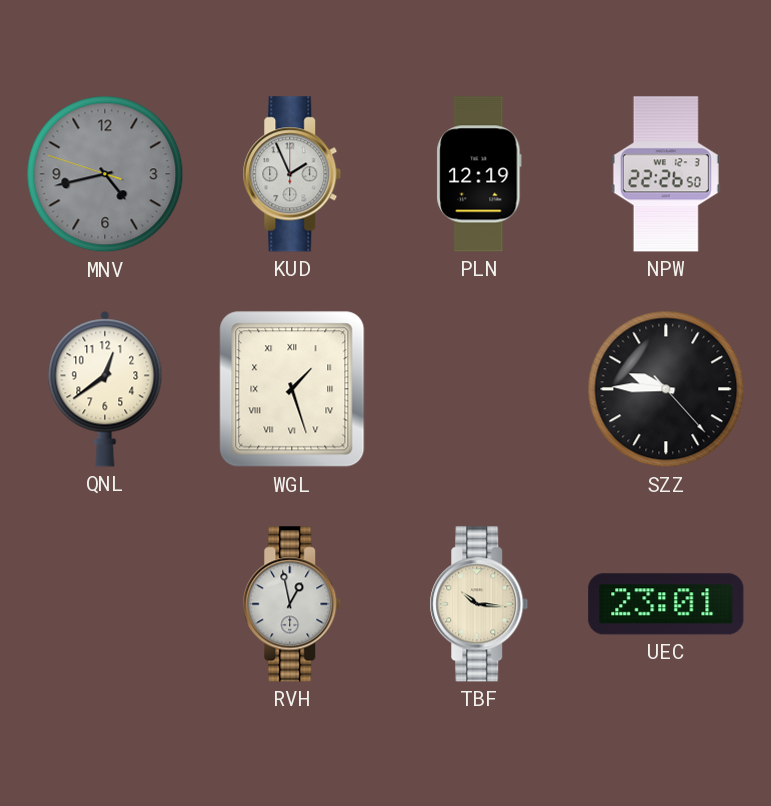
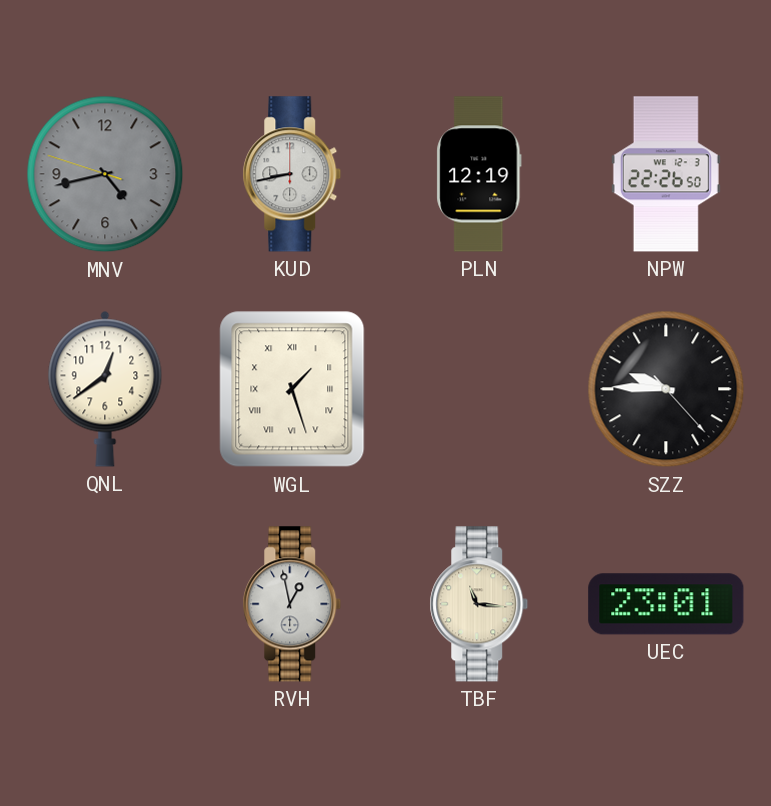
KUD: 1:56 -> 8:43 (292, 174)
TBF: 10:16 -> 11:16 (479, 604)
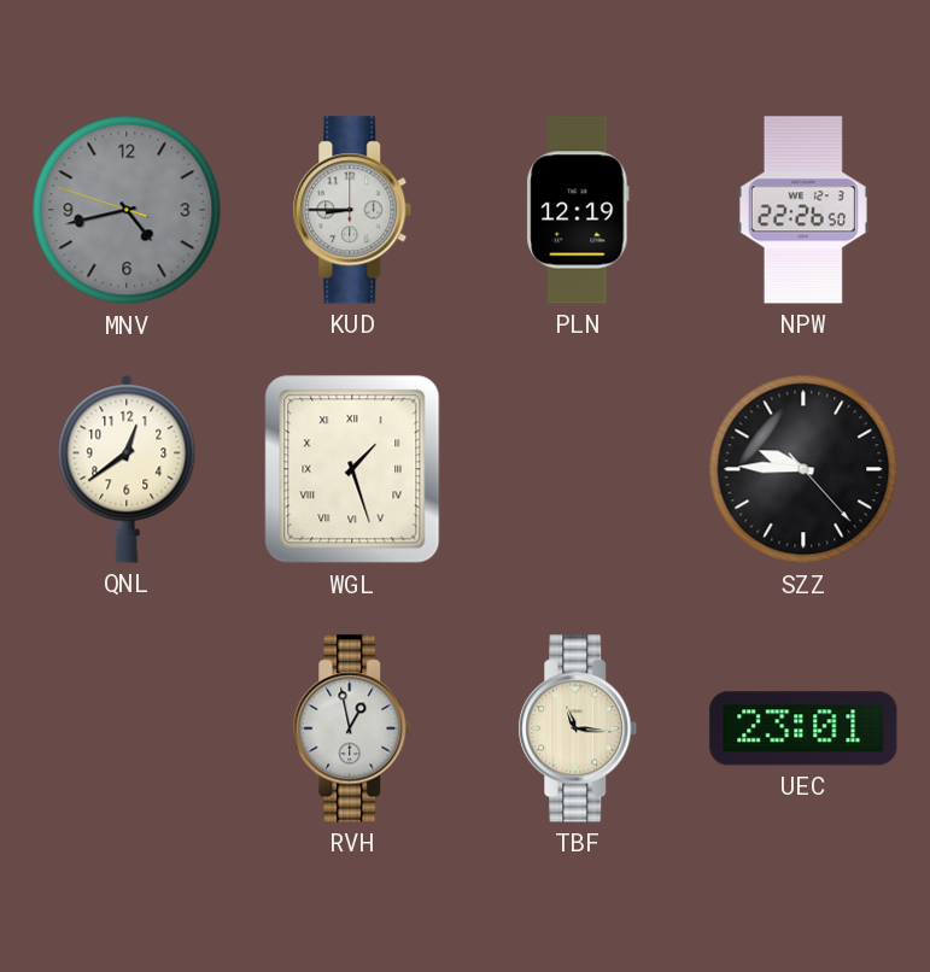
KUD: 8:43 -> 8:45 (352, 210)
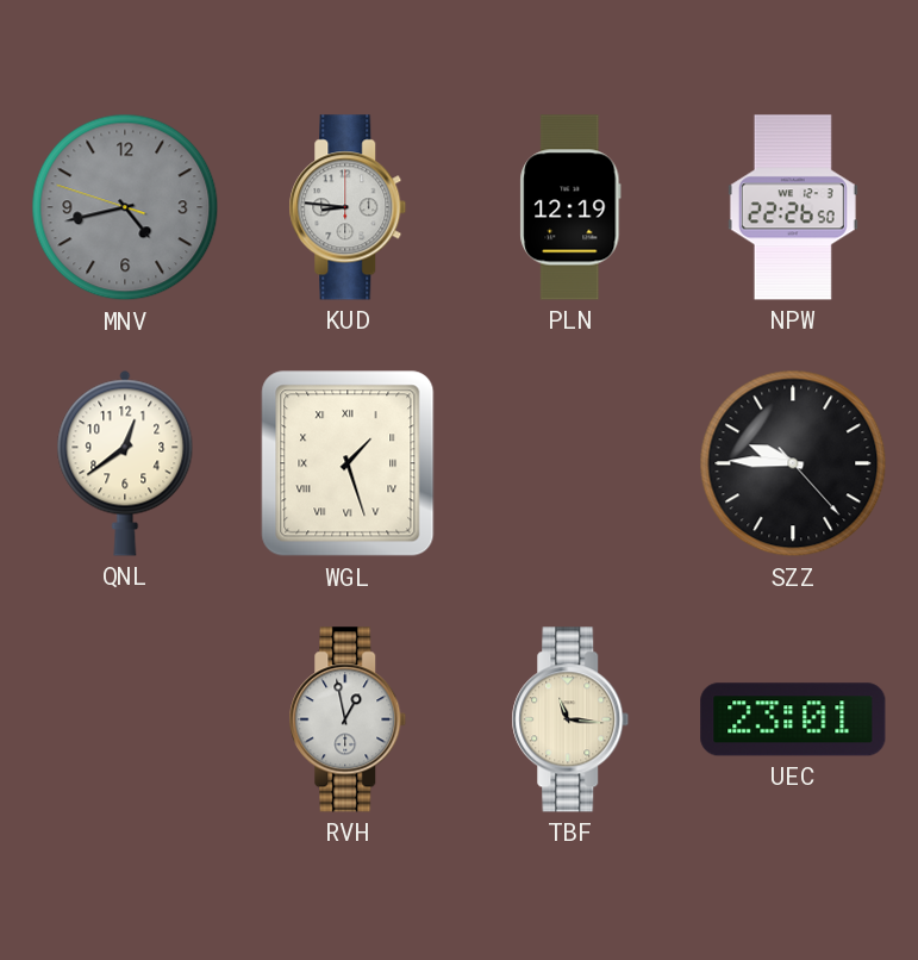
KUD: 8:45 -> 8:46 (348, 207)
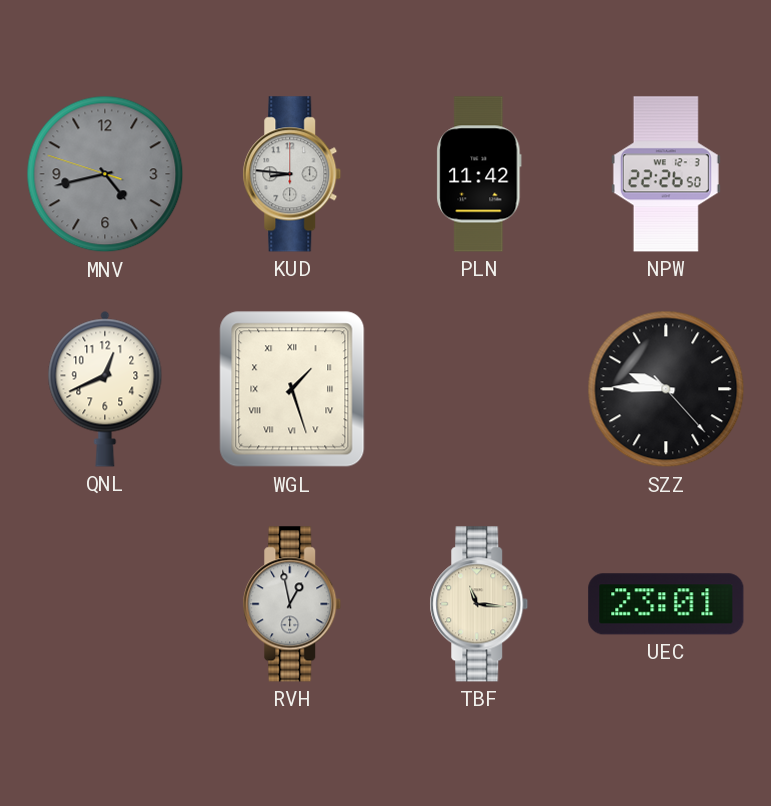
PLN: 12:19 -> 11:42 (479, 174)
QNL: 12:39 -> 12:41 (105, 389)
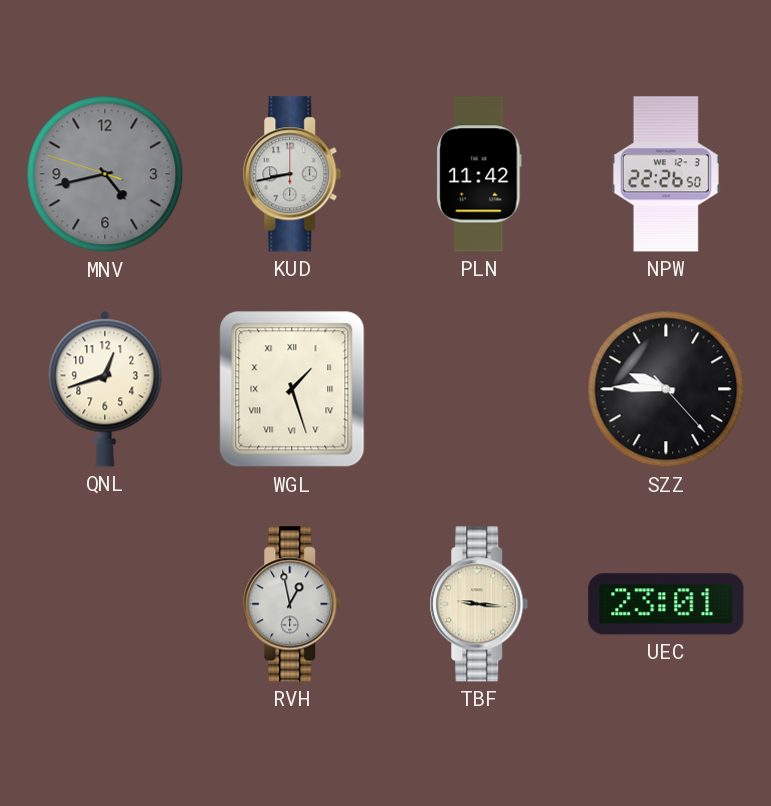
KUD: 8:46 -> 8:43 (292, 174)
QNL: 12:41 -> 12:42 (105, 389)
TBF: 11:16 -> 9:16 (479, 604)
